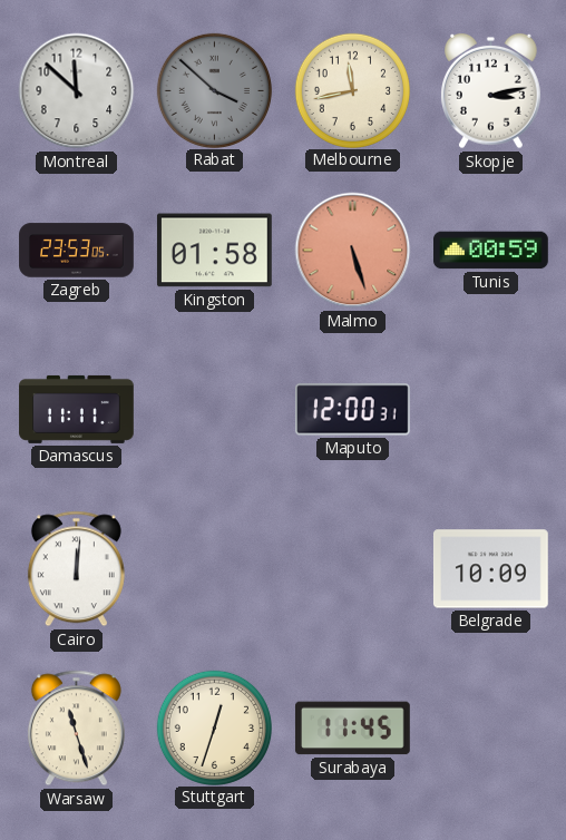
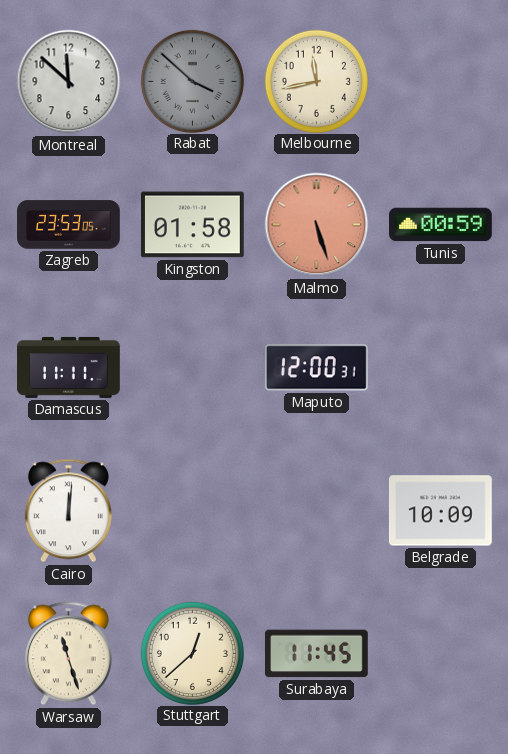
Skopje: 3:13 -> none (491, 91)
Stuttgart: 12:33 -> 12:38 (192, 653)
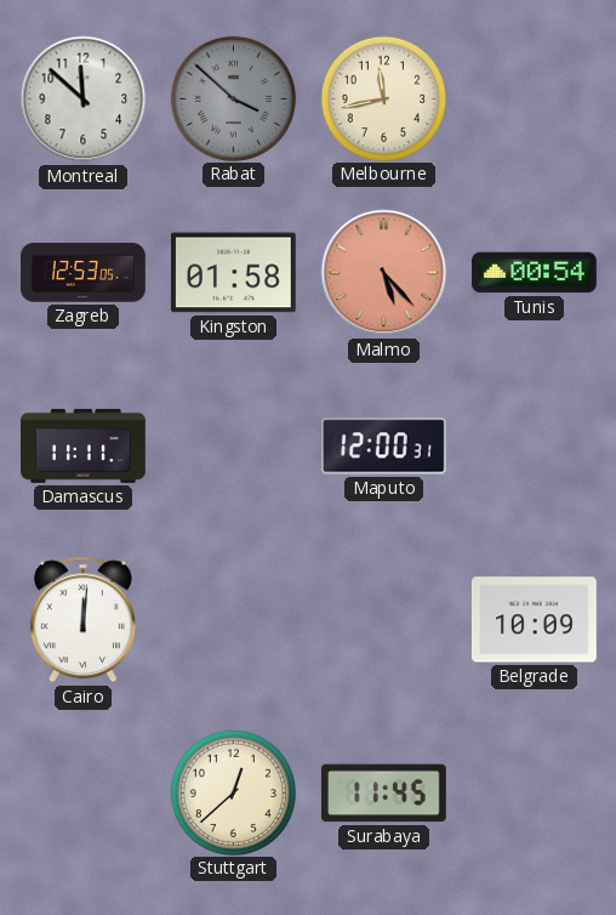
Zagreb: 23:53 -> 12:53 (84, 273)
Malmo: 5:27 -> 5:23 (384, 273)
Tunis: 00:59 -> 00:54 (535, 273)
Warsaw: 11:27 -> none (68, 654)
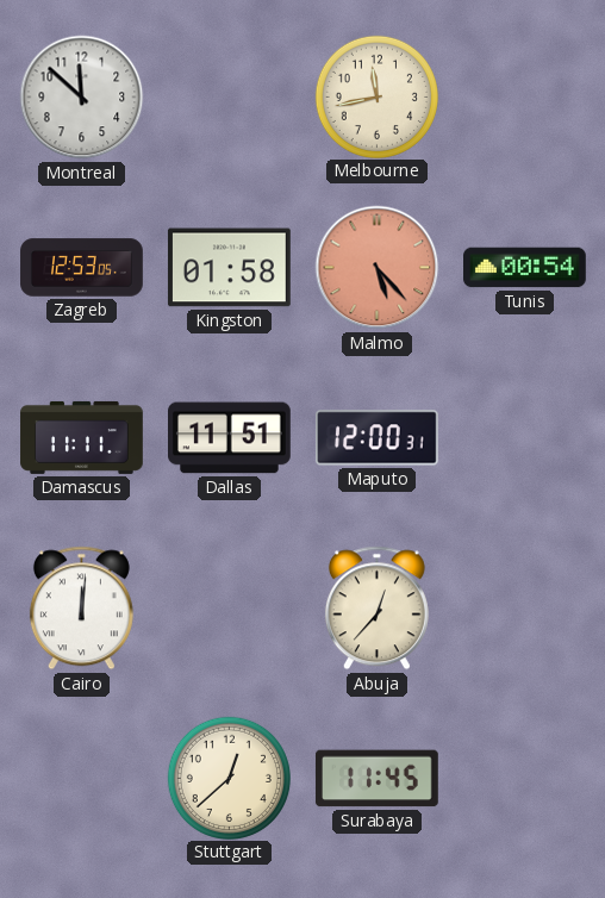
Rabat: 3:52 -> none (233, 98)
Dallas: none -> 11:51 (230, 438)
Abuja: none -> 12:37 (376, 609)
Belgrade: 10:09 -> none (534, 620)
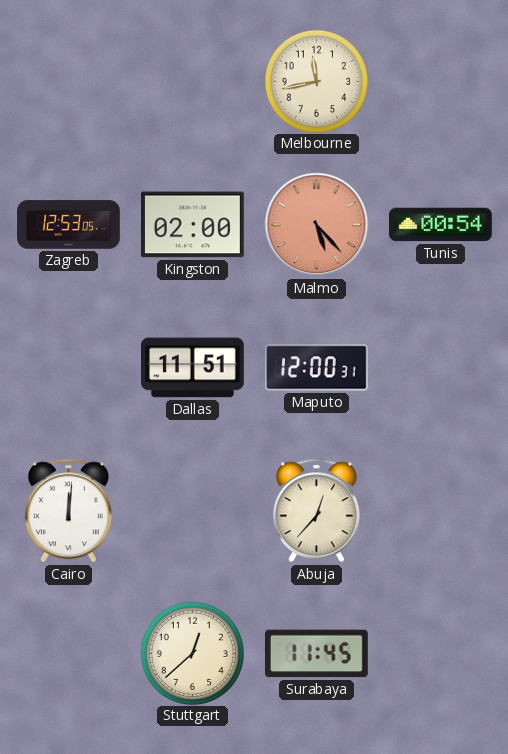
Montreal: 11:52 -> none (82, 98)
Kingston: 01:58 -> 02:00 (192, 225)
Damascus: 11:11 -> none (82, 437)
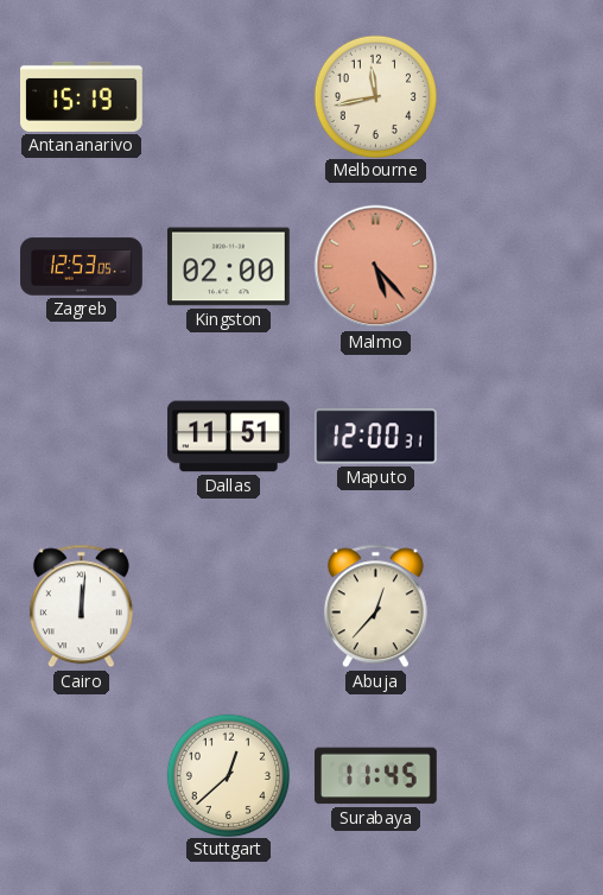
Antananarivo: none -> 15:19 (82, 96)
Tunis: 00:54 -> none (441, 225)
